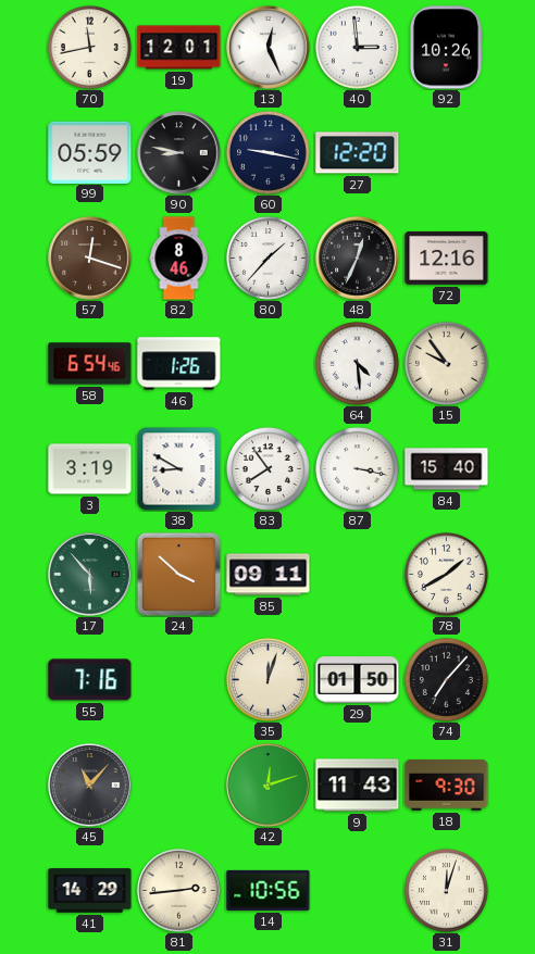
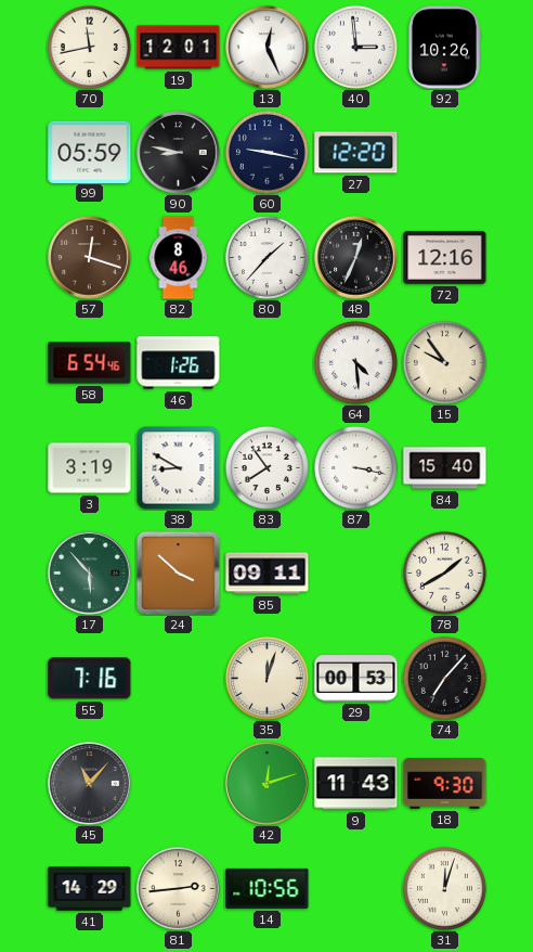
29: 01:50 -> 00:53 (356, 679)
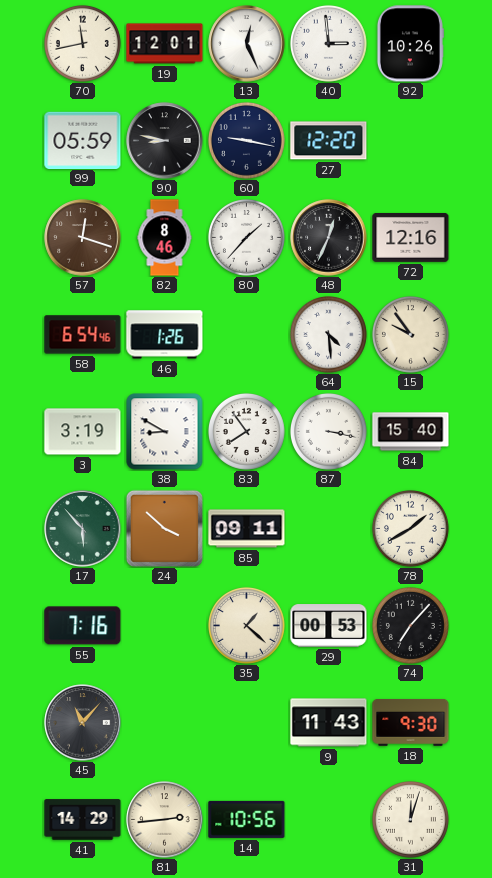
35: 12:03 -> 1:22 (246, 625)
42: 12:12 -> none (268, 784)
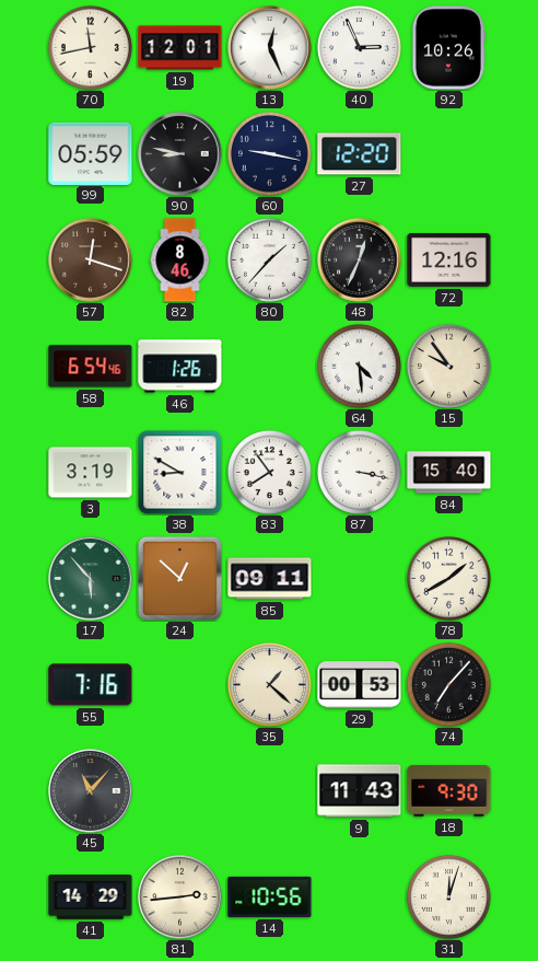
40: 2:59 -> 2:56 (359, 47)
24: 3:52 -> 12:52 (179, 578)
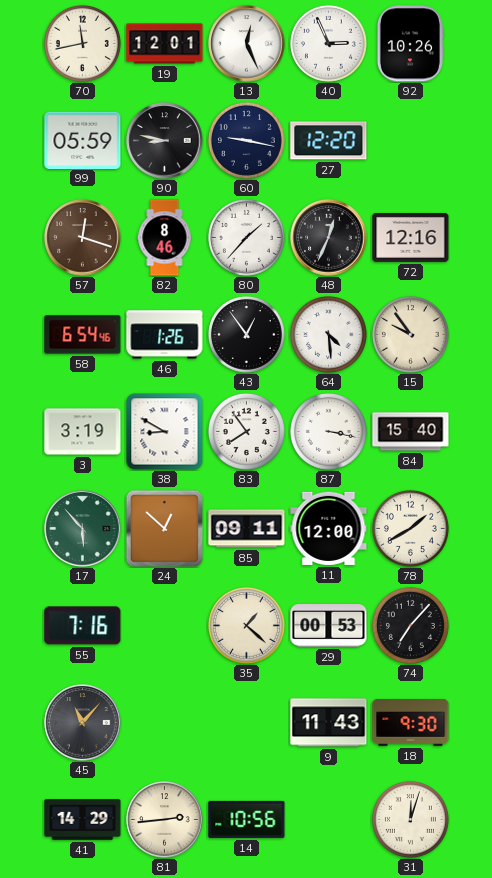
43: none -> 12:54 (246, 334)
11: none -> 12:00 (329, 528)
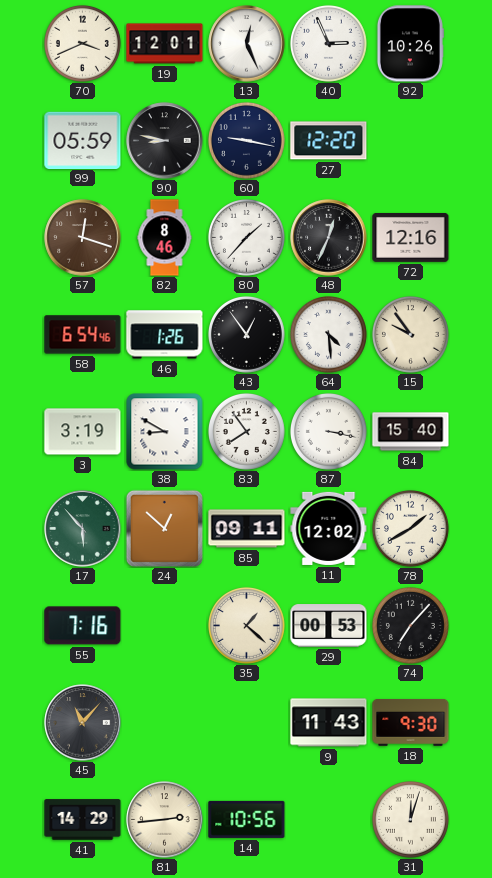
70: 11:43 -> 3:41 (82, 43)
11: 12:00 -> 12:02 (329, 528)
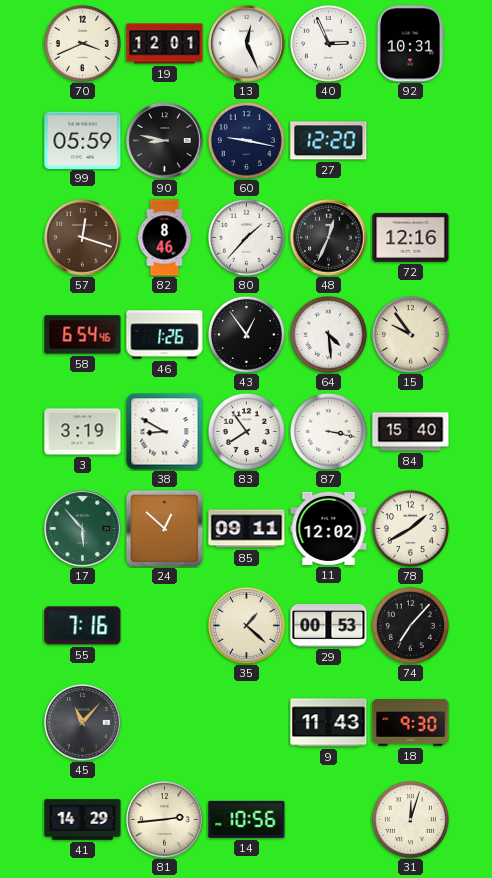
92: 10:26 -> 10:31 (410, 44)
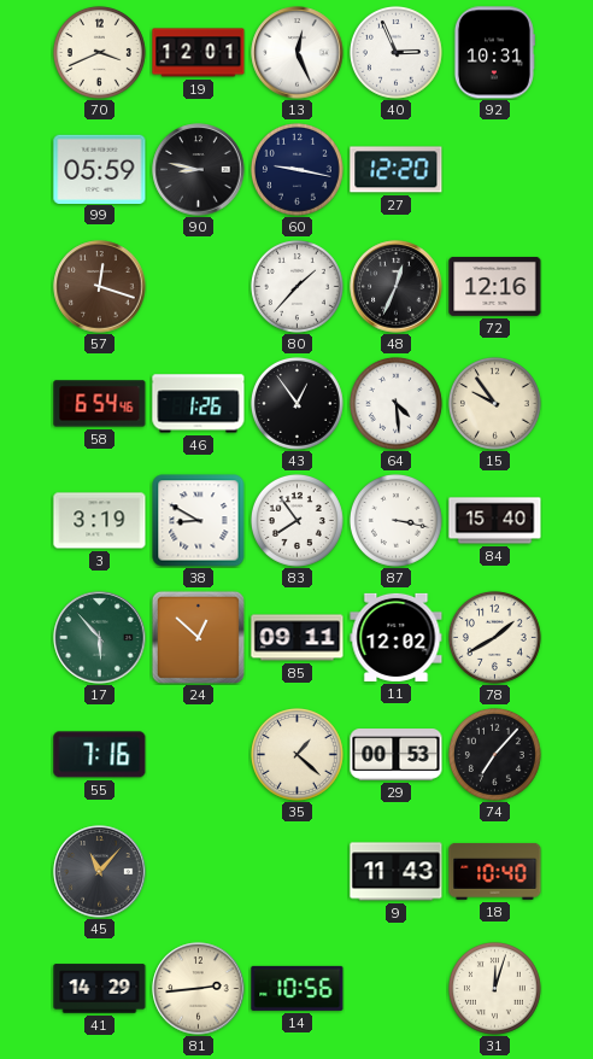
82: 8:46 -> none (165, 238)
18: 9:30 -> 10:40 (495, 872)
